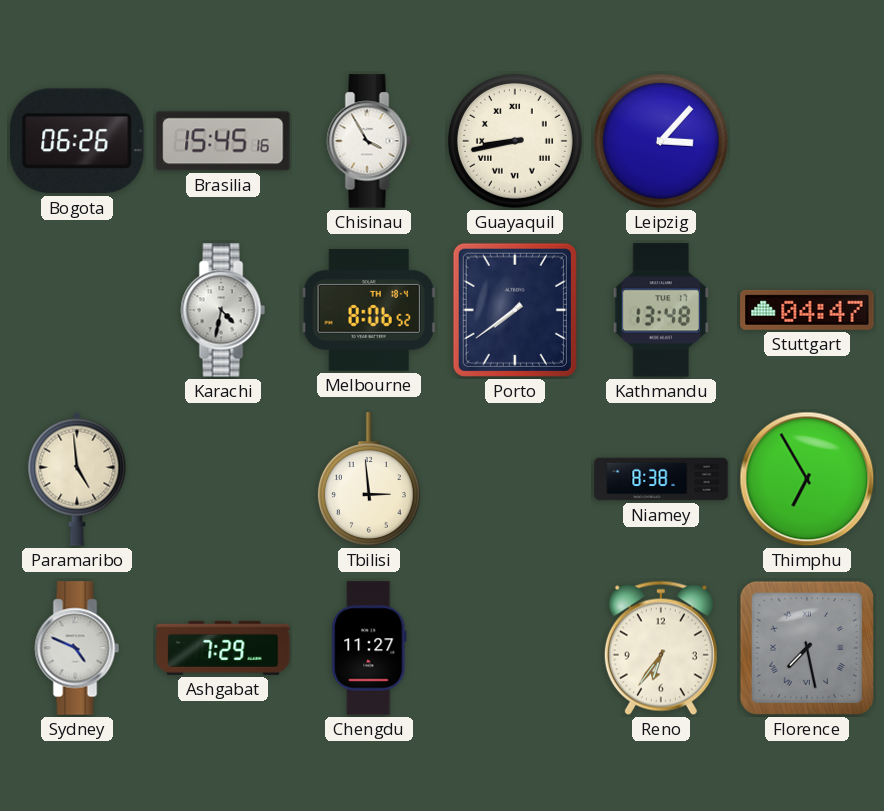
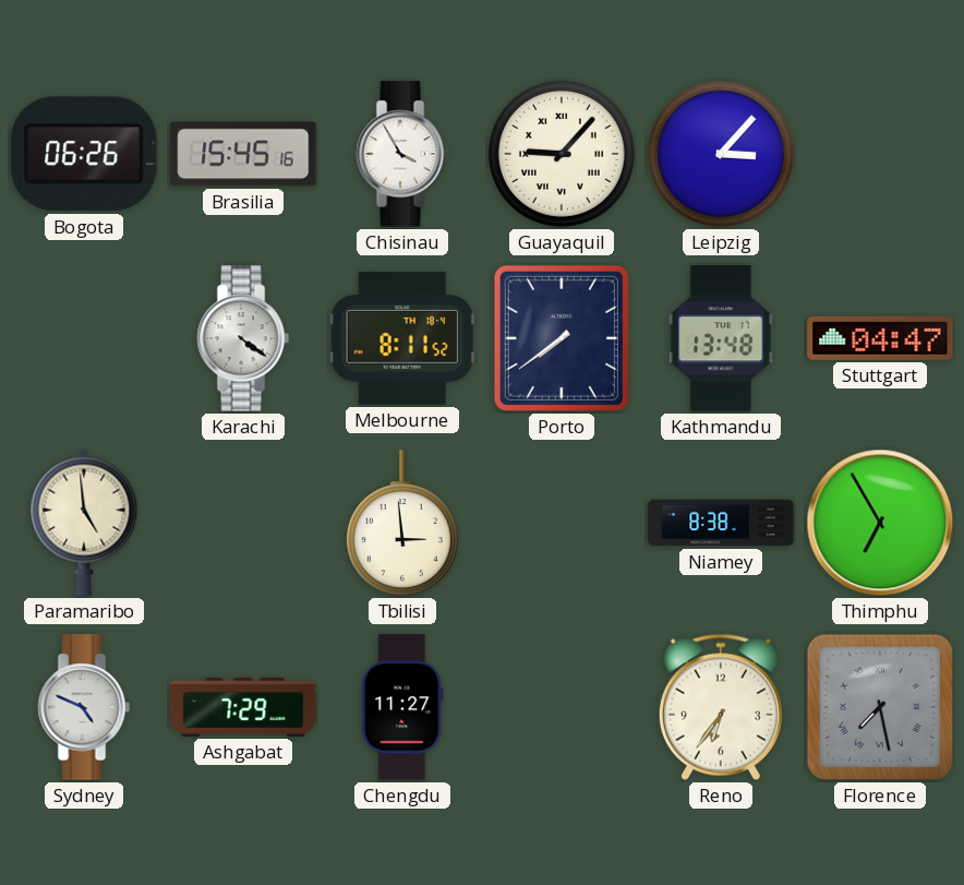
Guayaquil: 8:43 -> 9:07 (562, 154)
Karachi: 4:32 -> 4:21 (243, 338)
Melbourne: 8:06 -> 8:11 (402, 338)
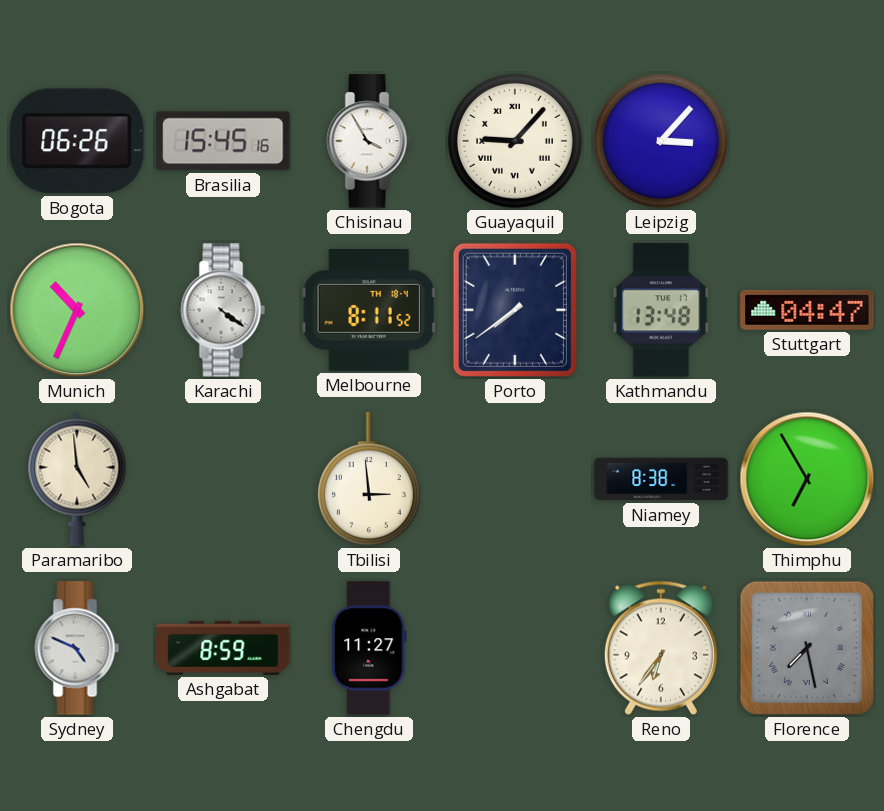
Munich: none -> 10:34 (77, 310)
Ashgabat: 7:29 -> 8:59 (223, 648)
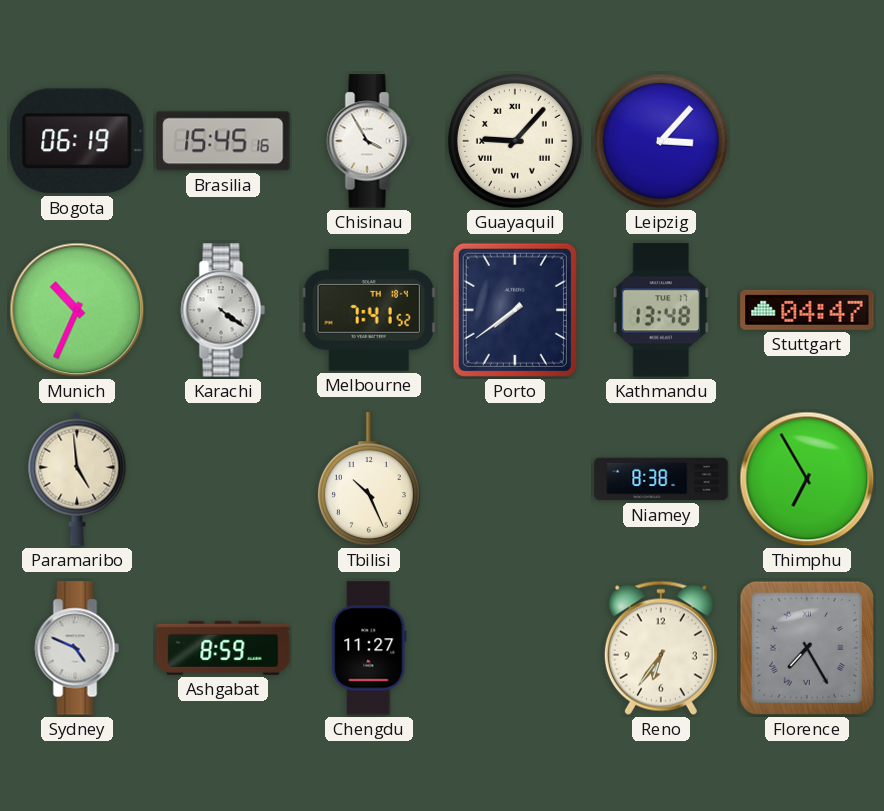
Bogota: 06:26 -> 06:19 (78, 141)
Melbourne: 8:11 -> 7:41 (369, 310)
Tbilisi: 2:59 -> 10:26 (369, 479)
Florence: 7:28 -> 7:25 (807, 648)
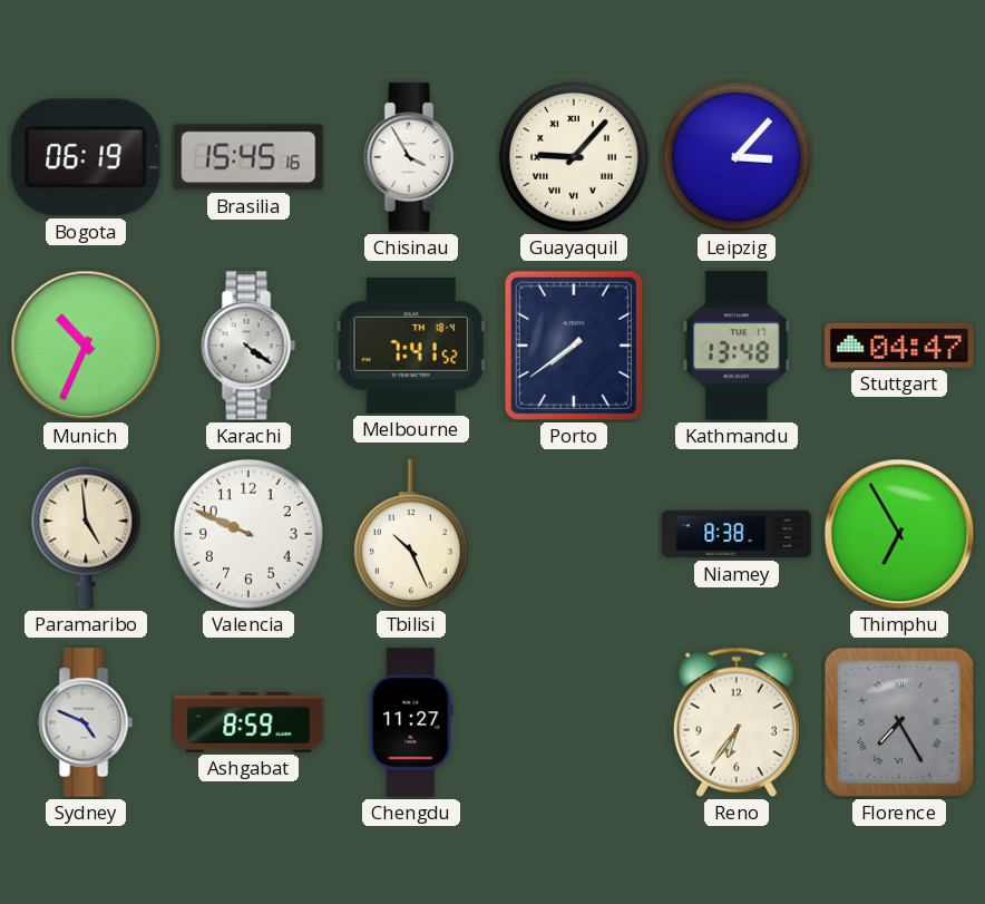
Valencia: none -> 9:49 (248, 534)
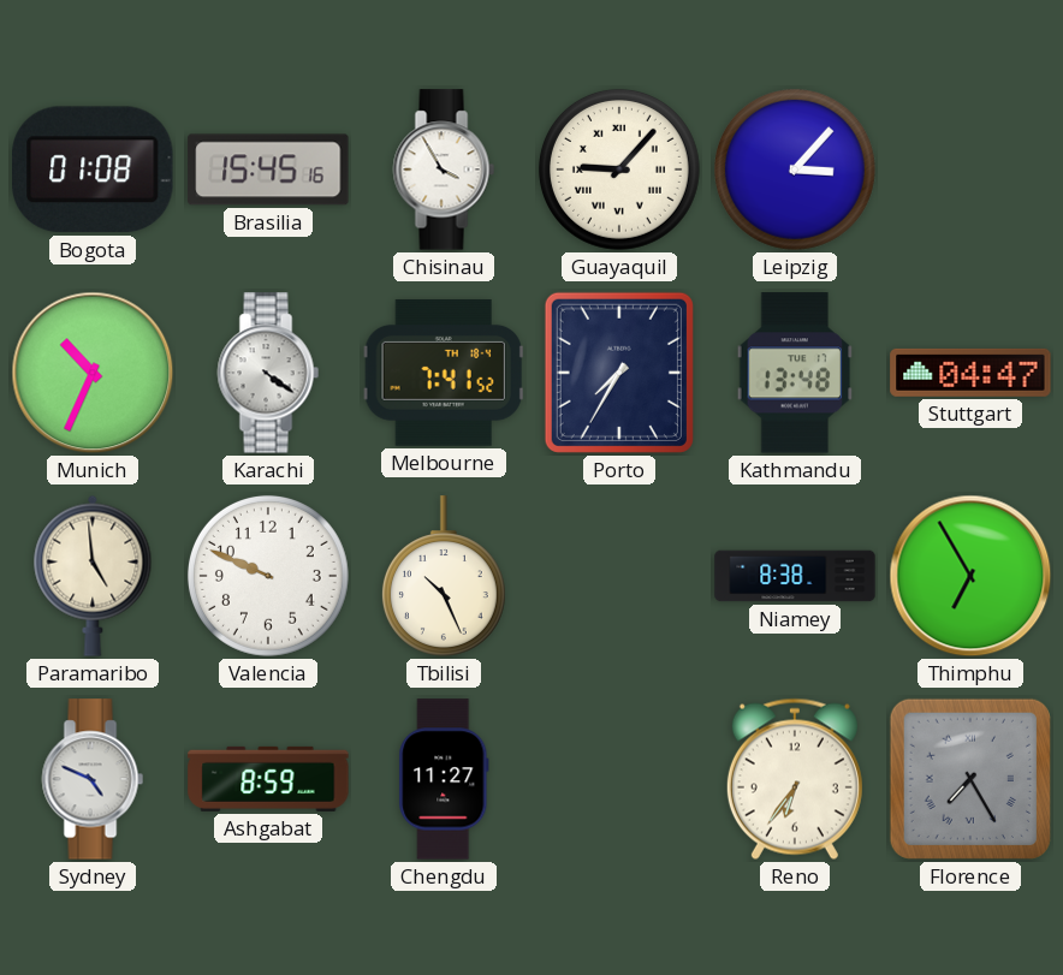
Bogota: 06:19 -> 01:08 (94, 170)
Porto: 7:39 -> 7:35 (619, 373)
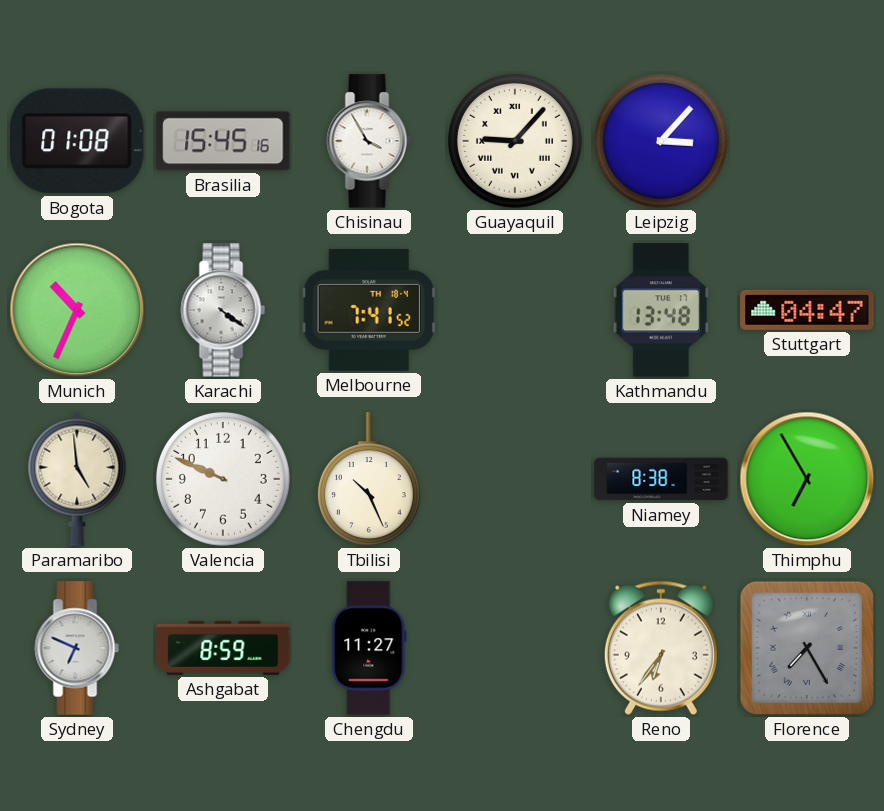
Porto: 7:35 -> none (619, 373)
Sydney: 4:49 -> 6:49 (77, 648)
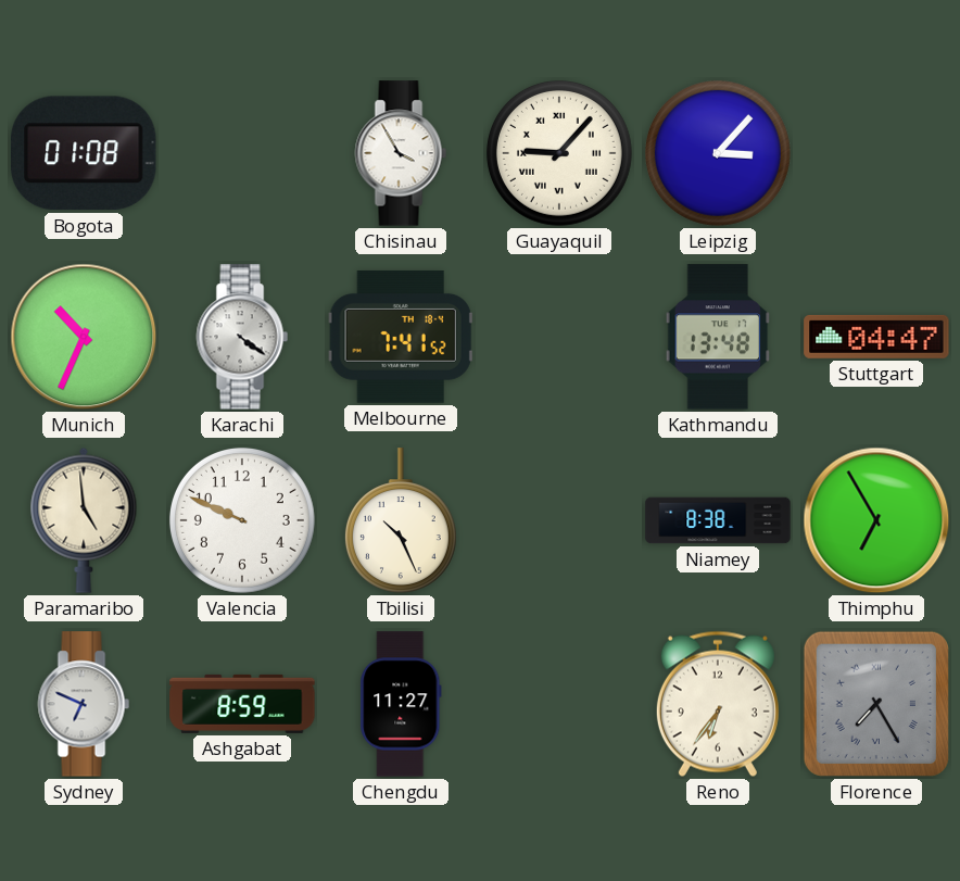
Brasilia: 15:45 -> none (223, 141)
